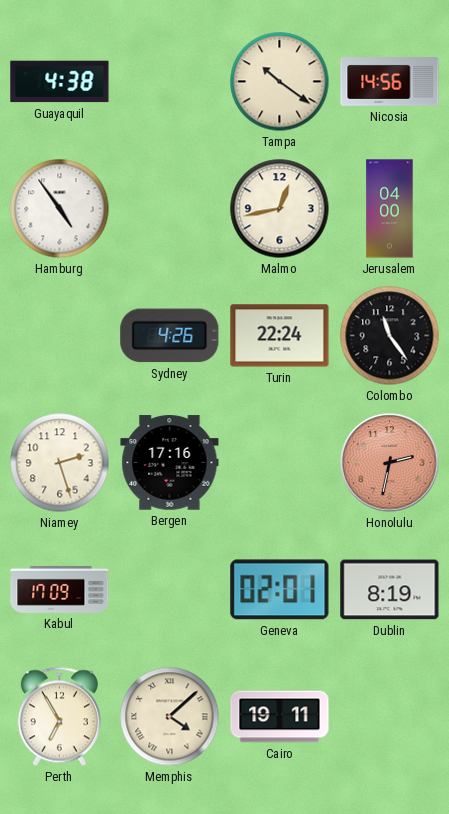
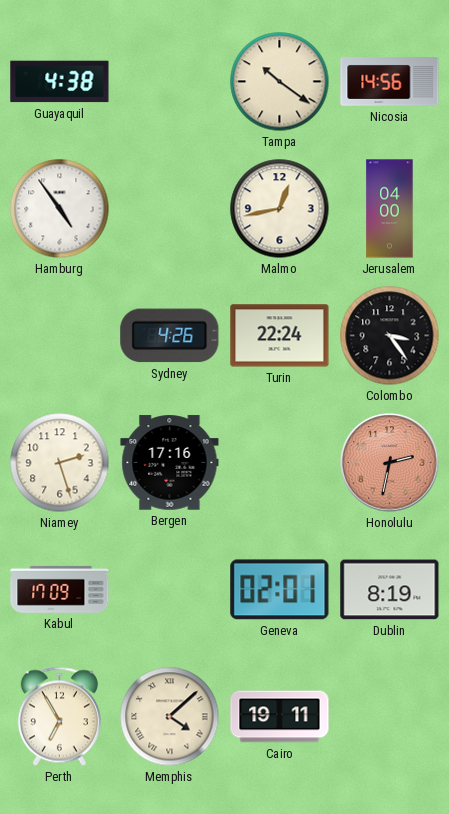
Colombo: 11:24 -> 3:24 (390, 336)
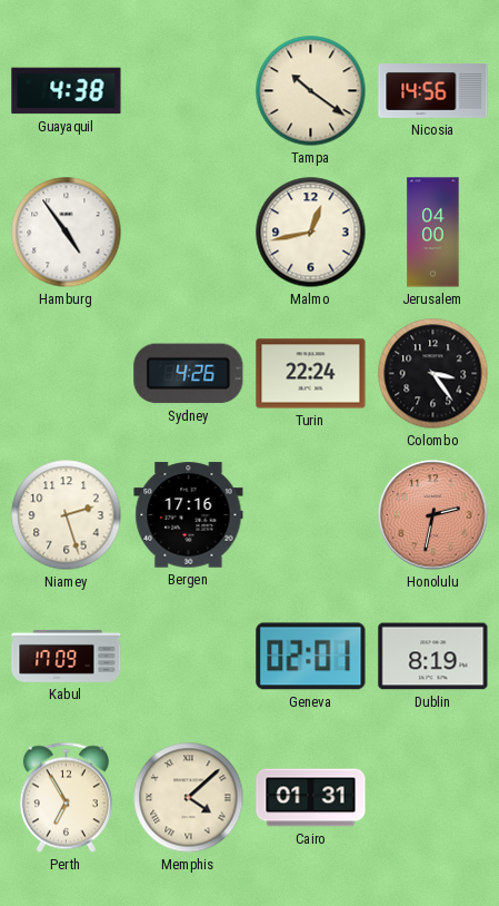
Cairo: 19:11 -> 01:31 (311, 798)
